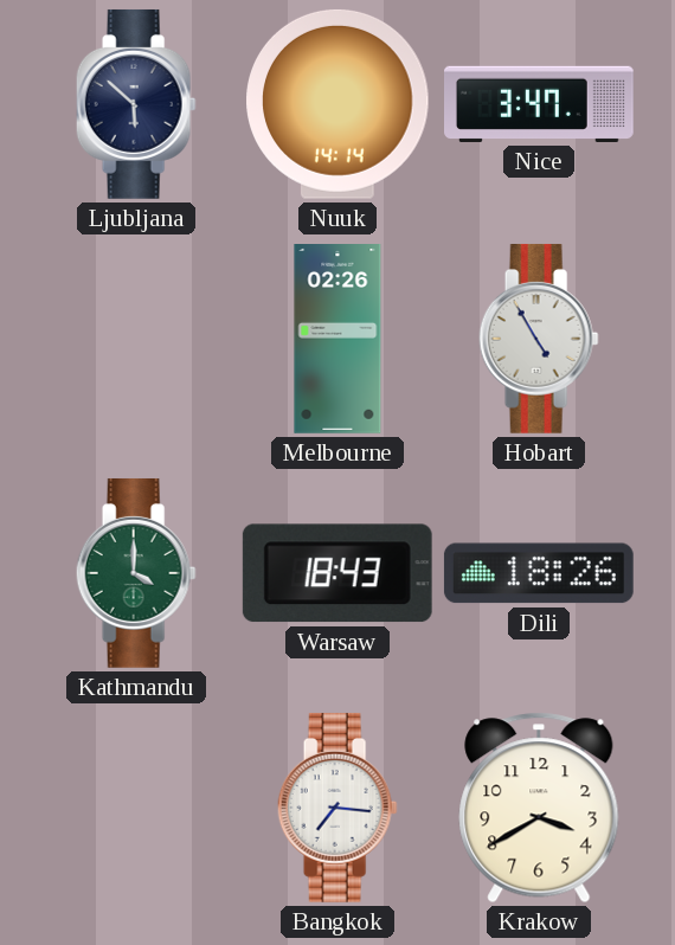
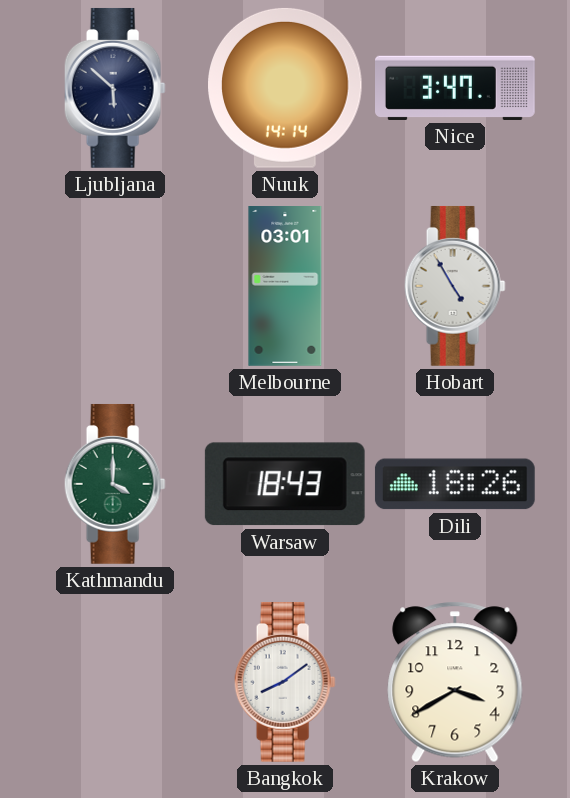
Melbourne: 02:26 -> 03:01 (285, 287)
Bangkok: 7:16 -> 8:09 (285, 682)
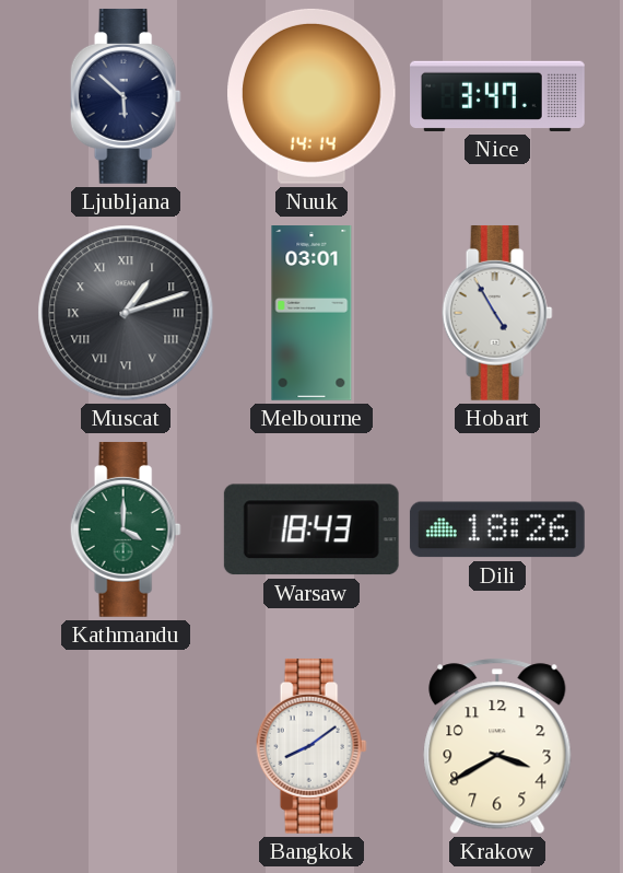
Muscat: none -> 1:12 (126, 313)
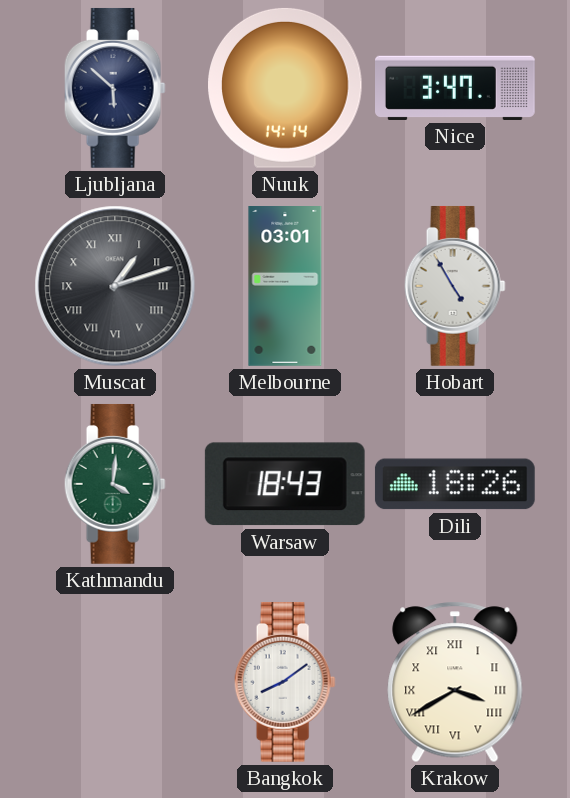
Kathmandu: 4:00 -> 4:01 (115, 484)
Krakow numerals: Arabic -> Roman (455, 682)
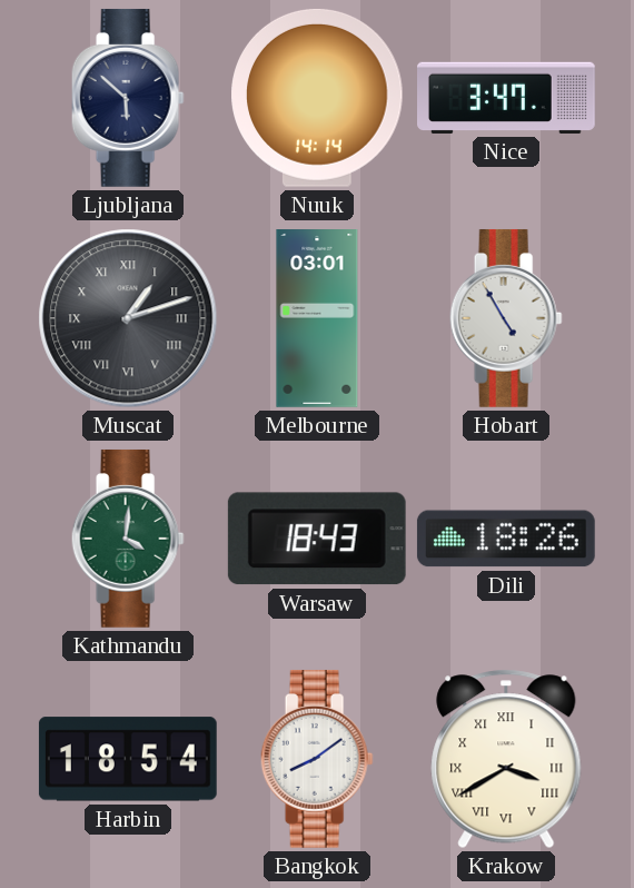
Harbin: none -> 18:54 (128, 759)
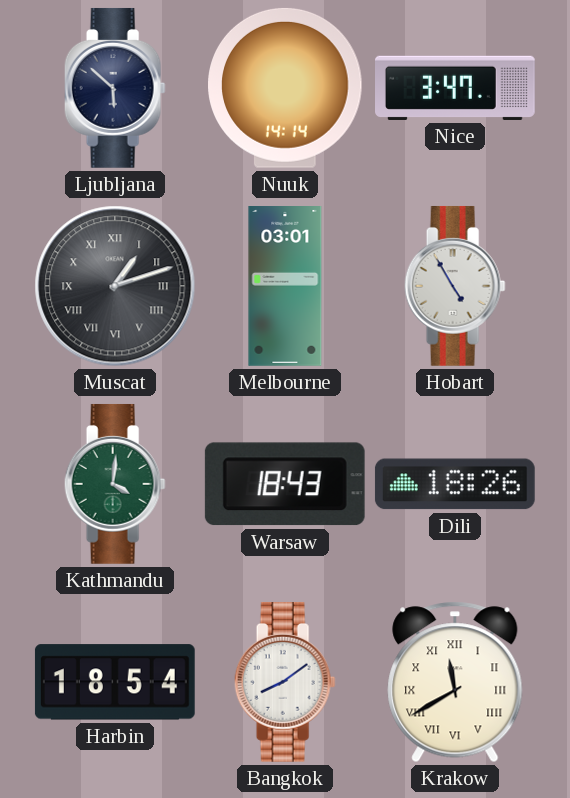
Krakow: 3:40 -> 11:40 (455, 682)
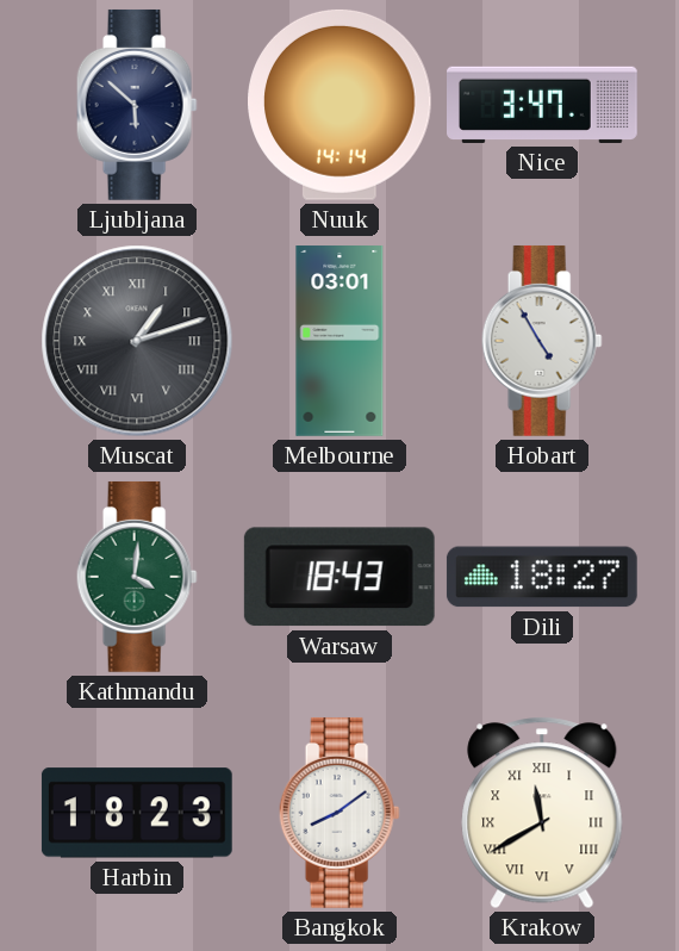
Dili: 18:26 -> 18:27 (542, 577)
Harbin: 18:54 -> 18:23 (137, 813)
